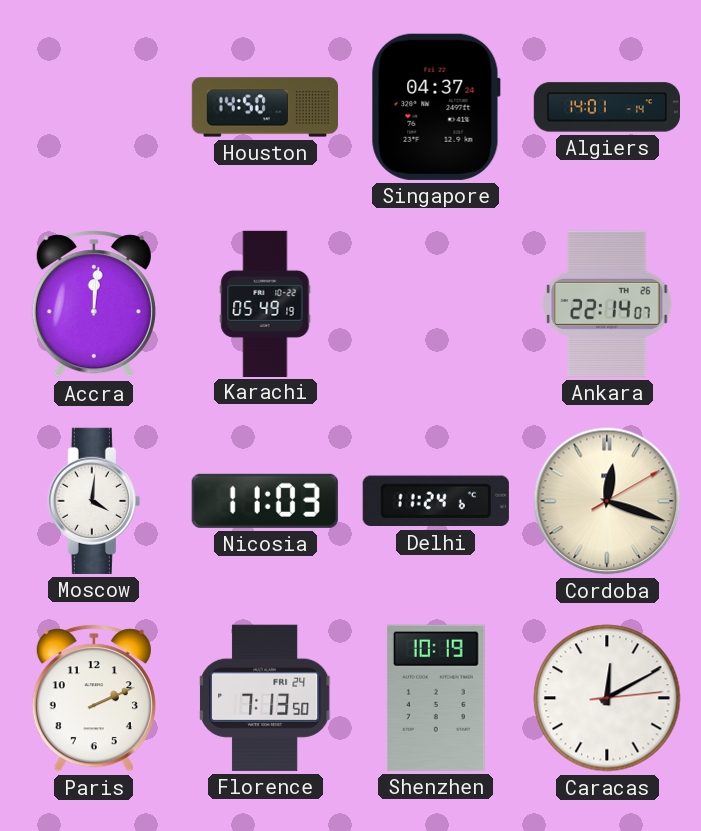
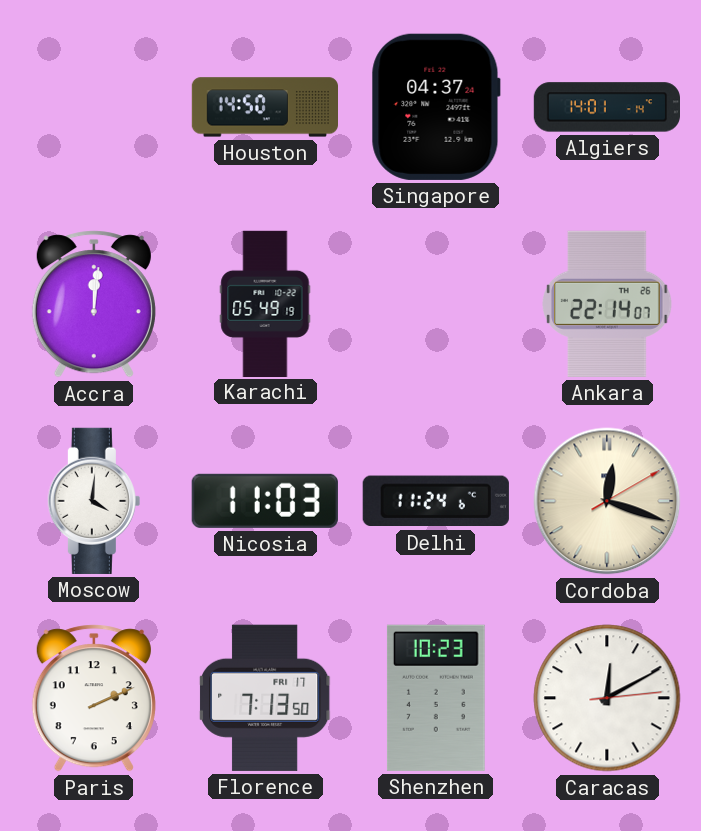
Florence date: FRI 24 -> FRI 17 (265, 698)
Shenzhen: 10:19 -> 10:23 (436, 698)
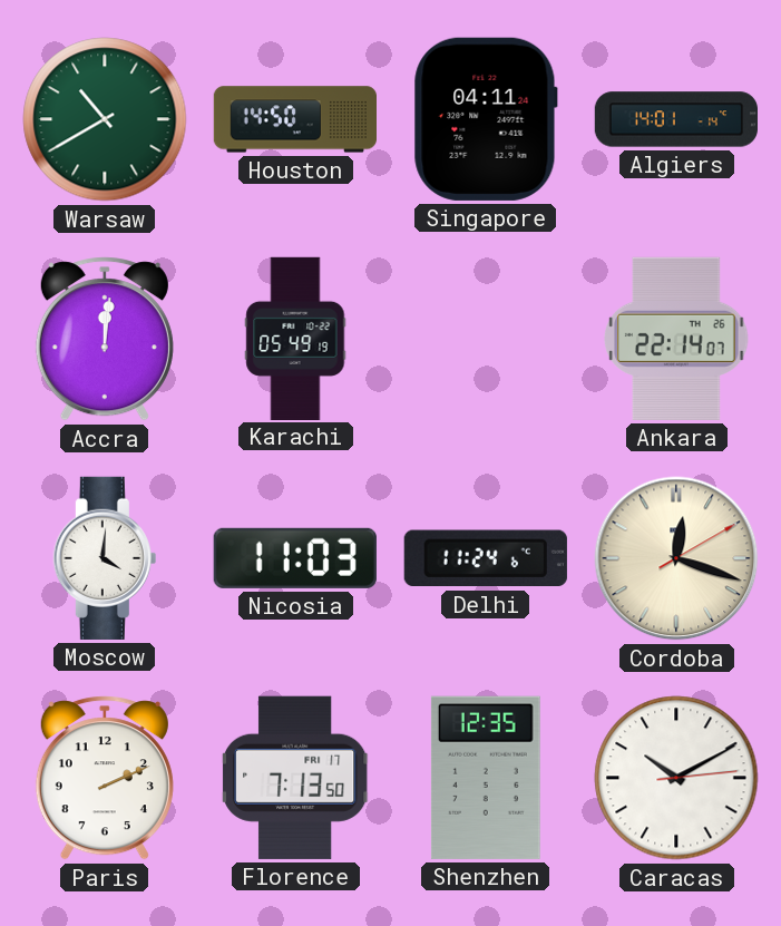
Warsaw: none -> 10:40 (105, 119)
Singapore: 04:37 -> 04:11 (486, 119)
Shenzhen: 10:23 -> 12:35 (486, 778)
Caracas: 12:10 -> 10:10 (676, 778)
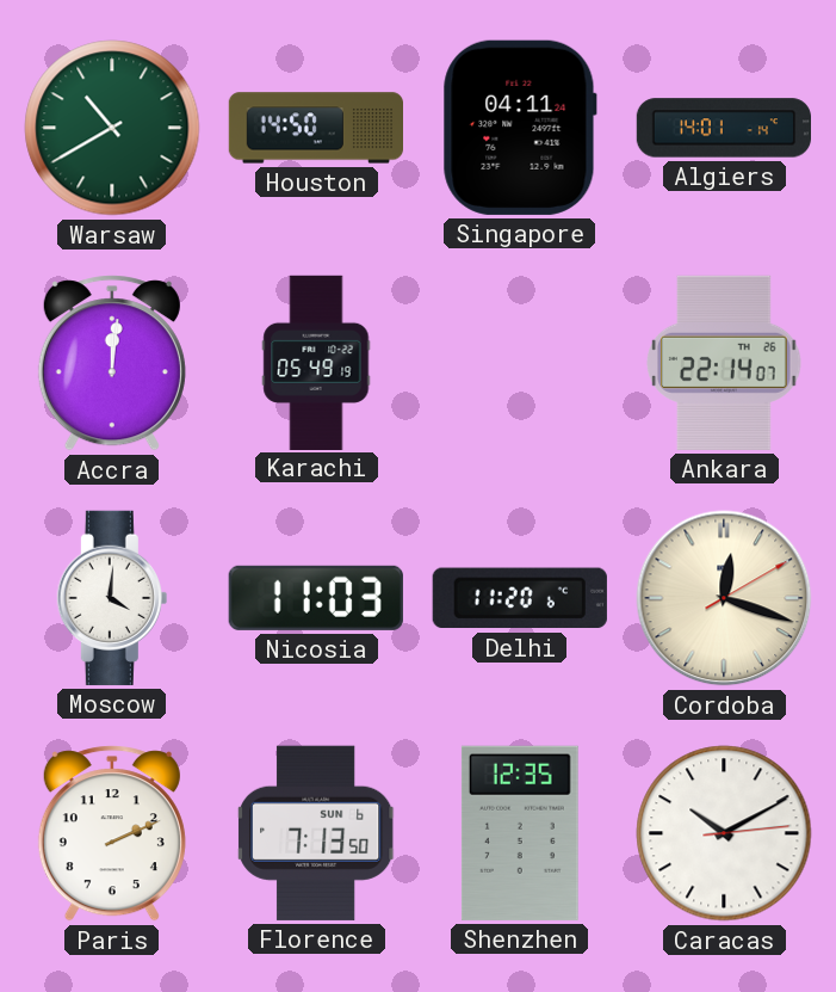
Delhi: 11:24 -> 11:20 (520, 598)
Florence date: FRI 17 -> SUN 6 (316, 833)
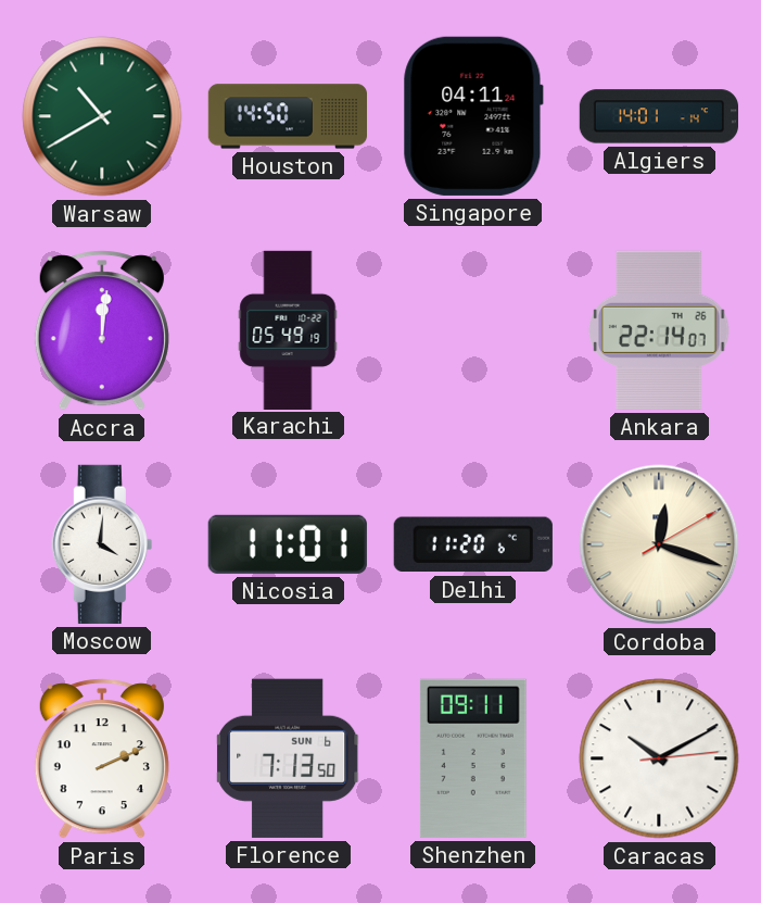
Nicosia: 11:03 -> 11:01 (288, 544)
Shenzhen: 12:35 -> 09:11 (473, 758)
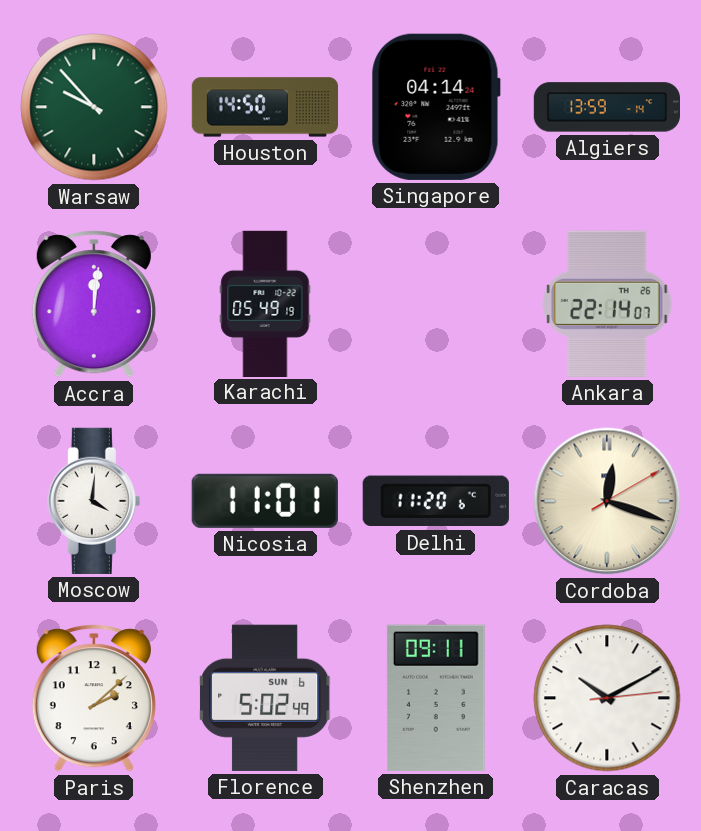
Warsaw: 10:40 -> 9:53 (94, 107)
Singapore: 04:11 -> 04:14 (436, 107)
Algiers: 14:01 -> 13:59 (606, 107)
Paris: 2:11 -> 2:08 (94, 698)
Florence: 7:13 -> 5:02 (265, 698)
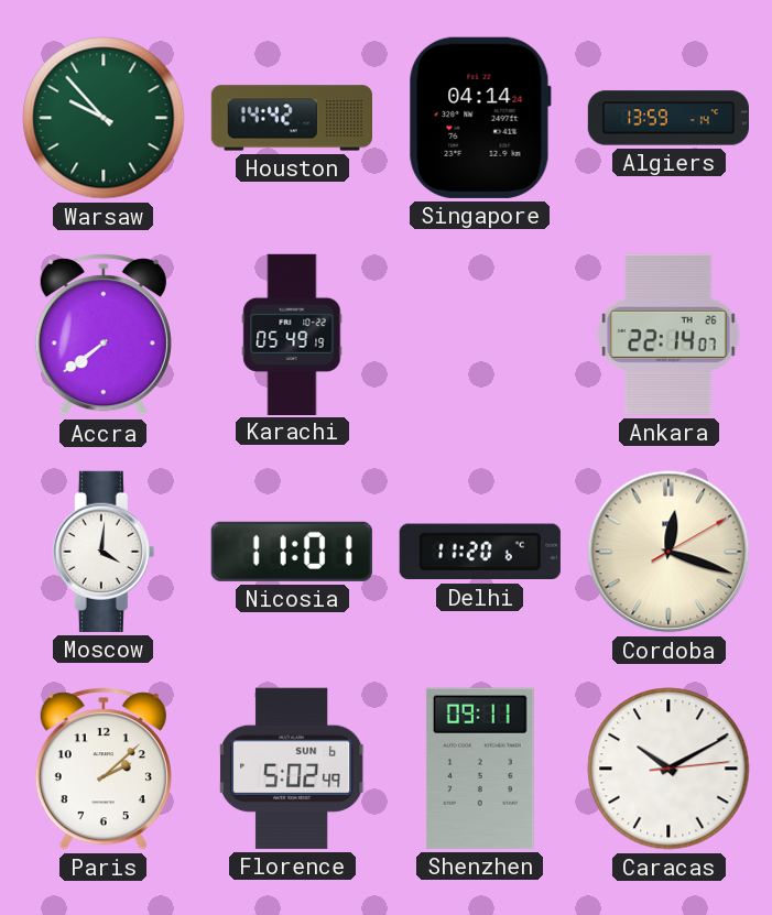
Houston: 14:50 -> 14:42 (291, 118)
Accra: 12:01 -> 7:39 (104, 335)
